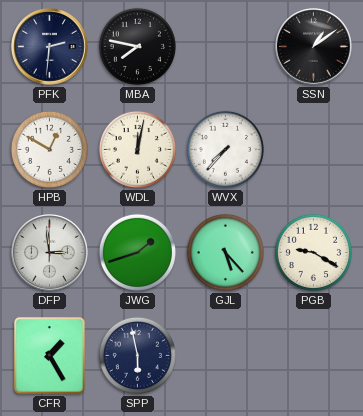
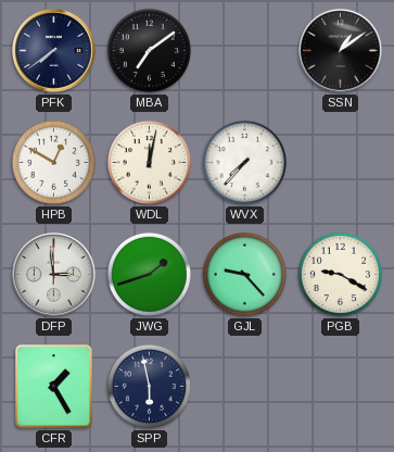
PFK: 2:31 -> 7:39 (54, 51)
MBA: 7:47 -> 7:09 (149, 50)
GJL: 5:23 -> 9:23 (244, 274)
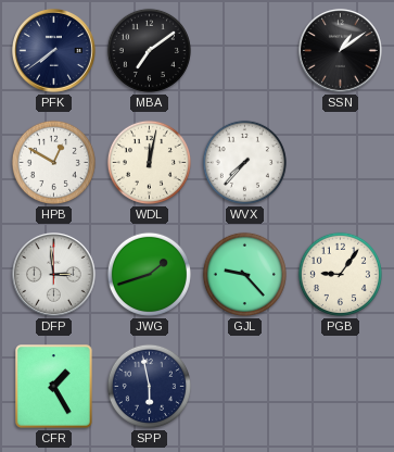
PGB: 9:20 -> 9:06 (340, 274)
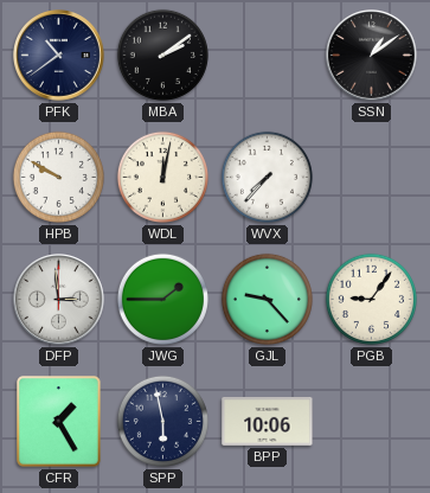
PFK: 7:39 -> 10:39 (59, 56)
MBA: 7:09 -> 2:09 (162, 55)
HPB: 12:50 -> 9:50 (58, 177)
JWG: 1:42 -> 1:45 (162, 299)
BPP: none -> 10:06 (268, 421)
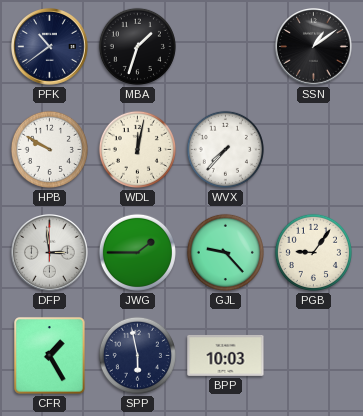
MBA: 2:09 -> 1:33 (137, 46)
BPP: 10:06 -> 10:03 (226, 355)
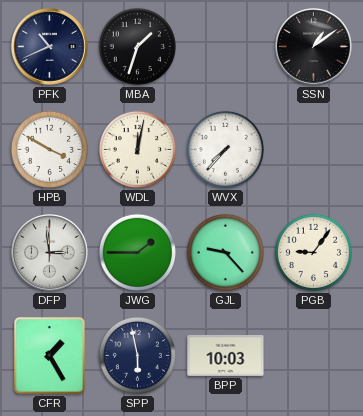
PFK: 10:39 -> 10:41 (50, 47)
HPB: 9:50 -> 3:50 (49, 149)
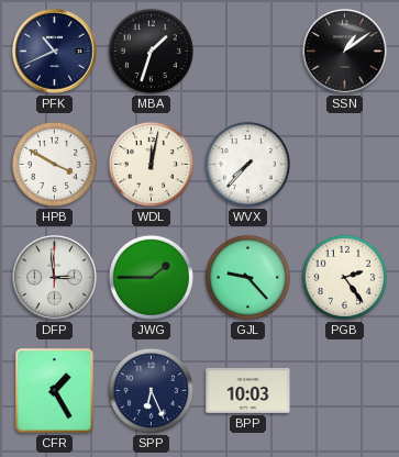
PGB: 9:06 -> 2:24 (344, 277)
SPP: 5:58 -> 6:26 (151, 390)
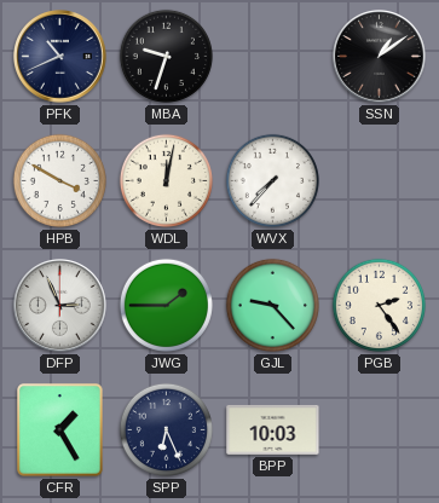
MBA: 1:33 -> 9:33 (166, 56)
DFP: 2:59 -> 2:56 (60, 306)
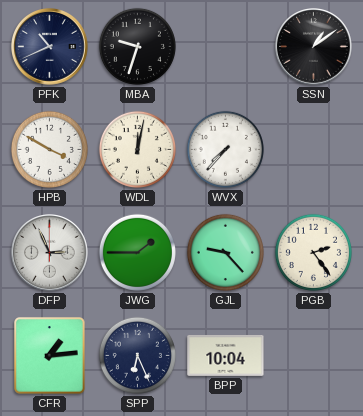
CFR: 1:25 -> 1:14 (50, 356)
BPP: 10:03 -> 10:04 (226, 355)
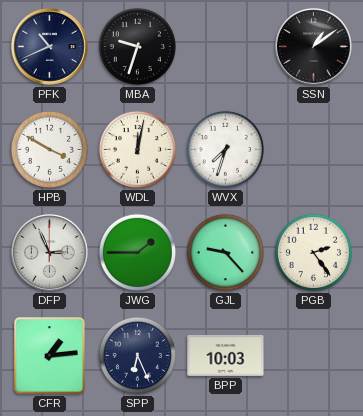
WVX: 7:37 -> 7:33 (225, 149)
BPP: 10:04 -> 10:03 (226, 355)
